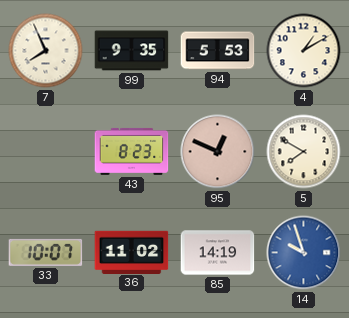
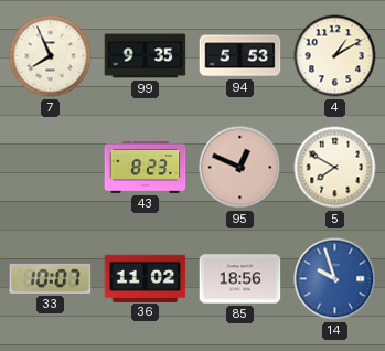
85: 14:19 -> 18:56 (240, 279)
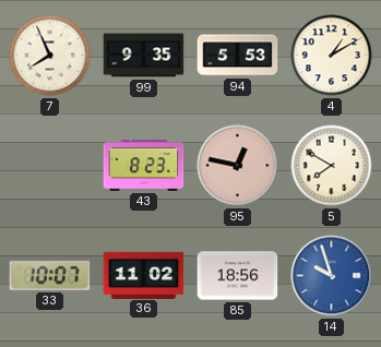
95: 12:49 -> 12:47 (238, 166)
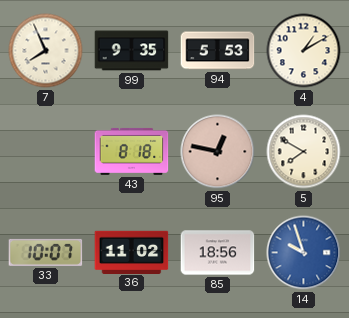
43: 8:23 -> 8:18 (132, 151)
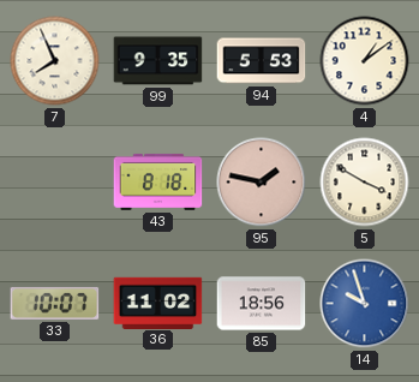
4: 1:10 -> 1:09 (365, 61)
95: 12:47 -> 1:47 (262, 183)
5: 7:50 -> 3:50 (365, 183)
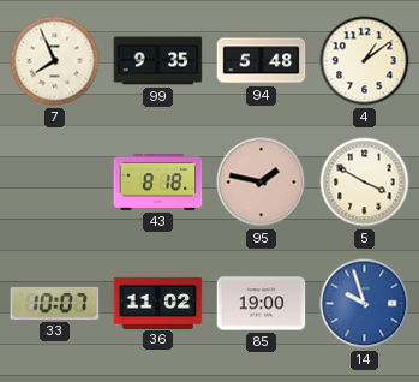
94: 5:53 -> 5:48 (262, 61)
85: 18:56 -> 19:00 (262, 304)
